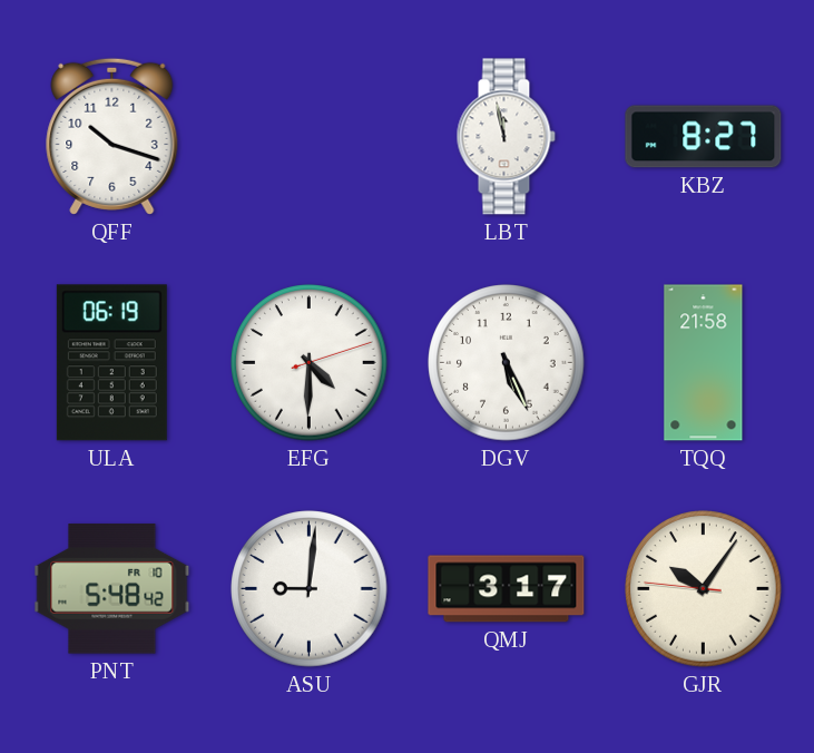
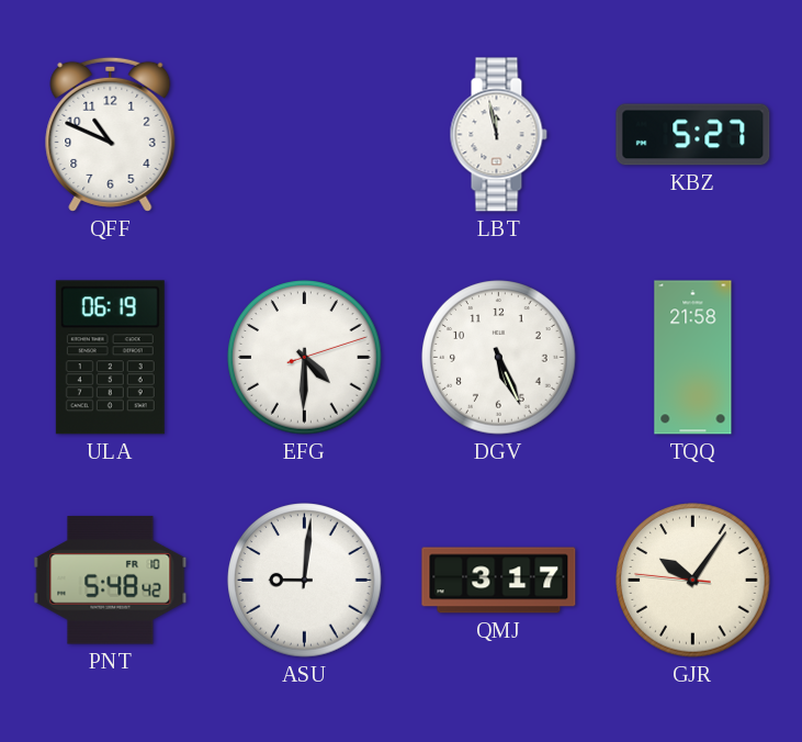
QFF: 10:18 -> 10:49 (111, 134)
KBZ: 8:27 -> 5:27 (693, 135)
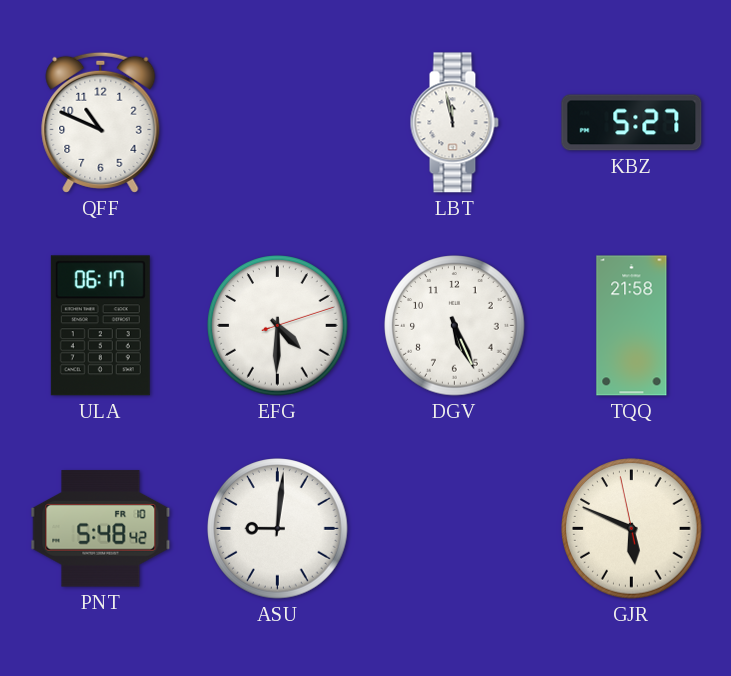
ULA: 06:19 -> 06:17 (100, 326)
QMJ: 3:17 -> none (499, 581)
GJR: 10:05 -> 5:48 (632, 529)
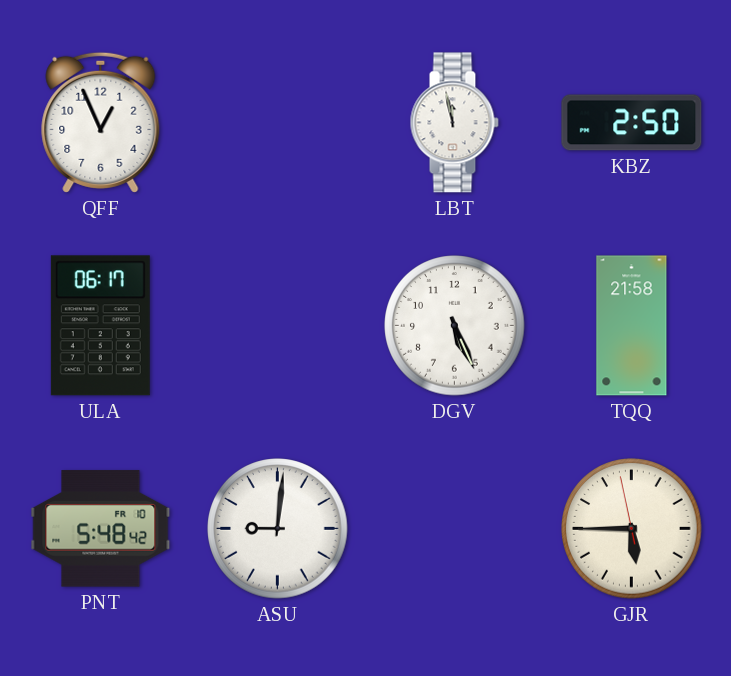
QFF: 10:49 -> 12:56 (101, 122)
KBZ: 5:27 -> 2:50 (632, 123)
EFG: 4:30 -> none (278, 326)
GJR: 5:48 -> 5:44 (632, 529)
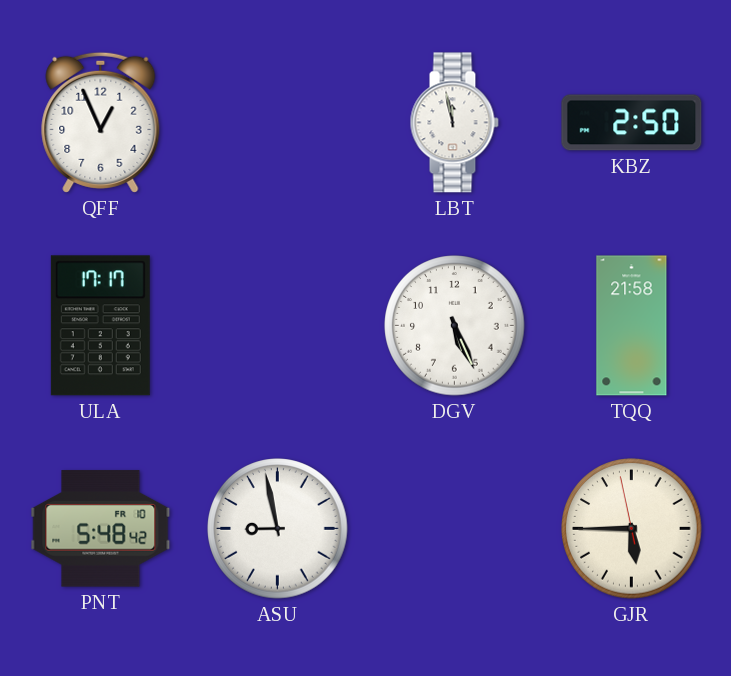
ULA: 06:17 -> 17:17 (100, 326)
ASU: 9:01 -> 8:58 (278, 529)
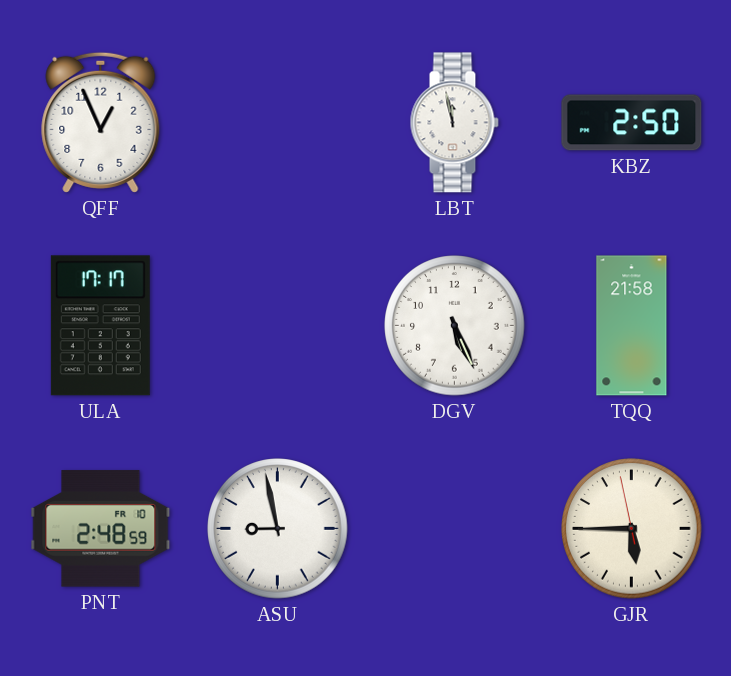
PNT: 5:48 -> 2:48 (101, 529)
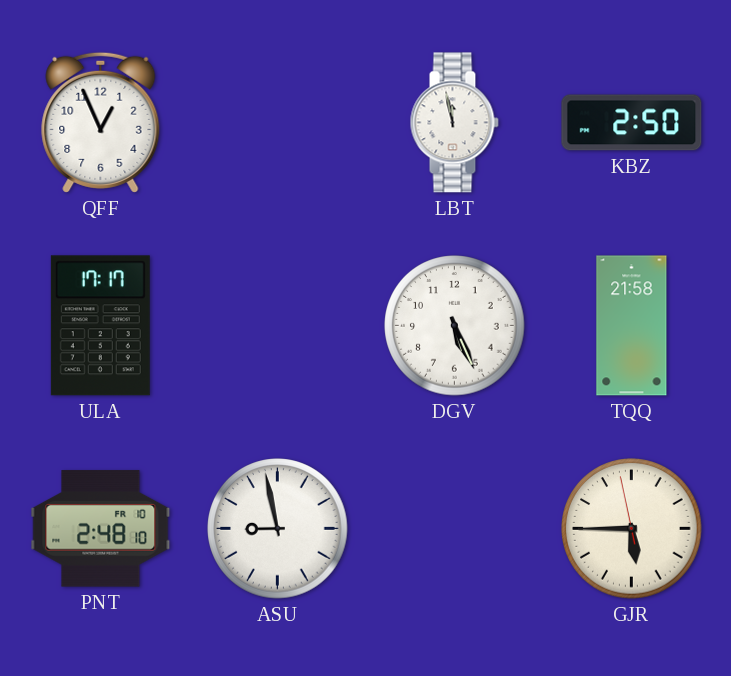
PNT: 2:48:59 -> 2:48:10 (101, 529)
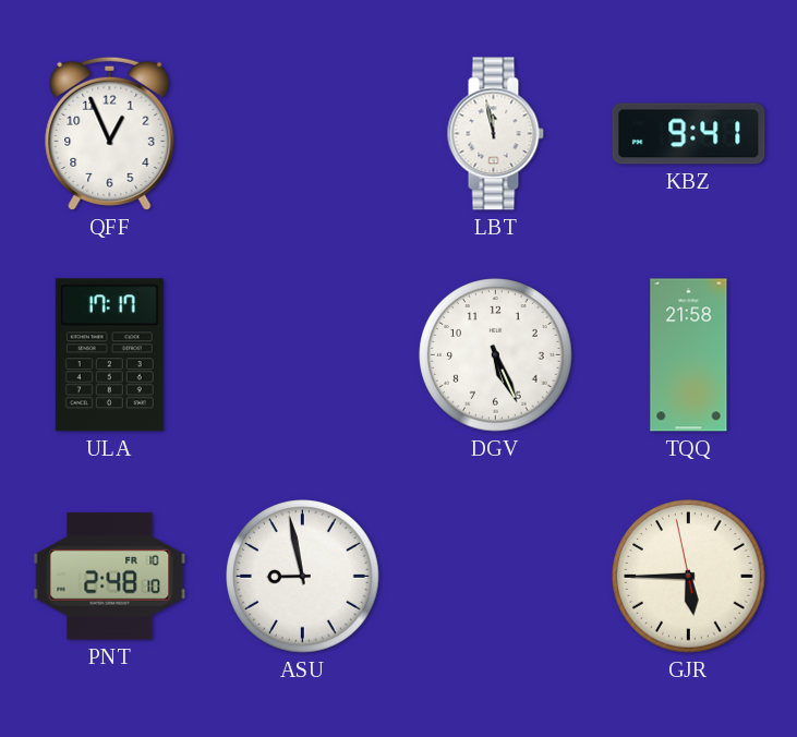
KBZ: 2:50 -> 9:41 (689, 134)
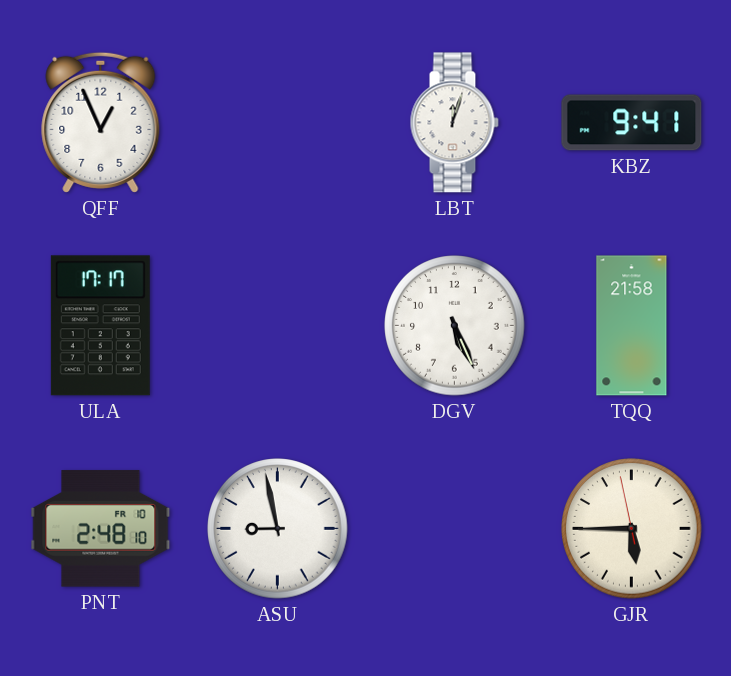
LBT: 11:58 -> 12:03 (454, 123)
